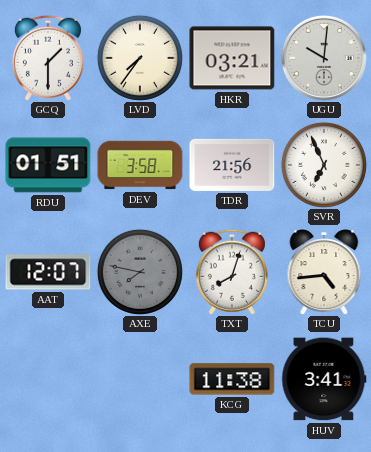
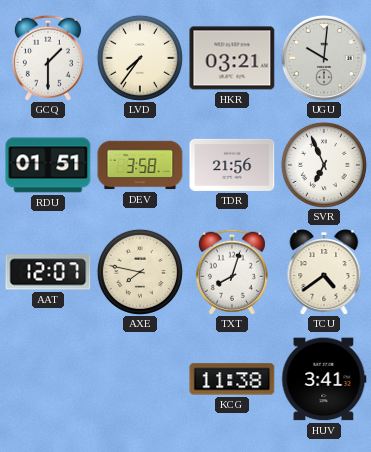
AXE dial: grey -> cream (140, 272)
TCU: 4:44 -> 4:39 (324, 273)
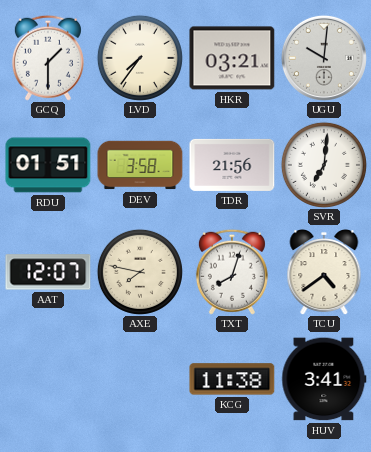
SVR: 6:56 -> 7:01 (324, 165)
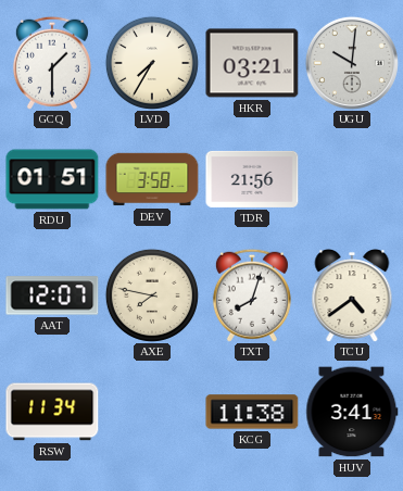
LVD: 7:36 -> 7:35 (152, 63)
SVR: 7:01 -> none (324, 165)
RSW: none -> 11:34 (52, 412)
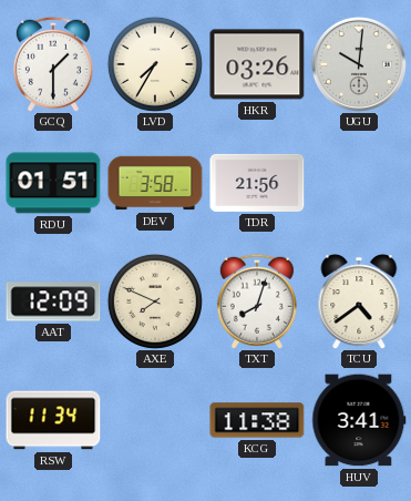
HKR: 03:21 -> 03:26 (257, 64)
AAT: 12:07 -> 12:09 (53, 301)
AXE: 7:47 -> 7:49 (155, 301)
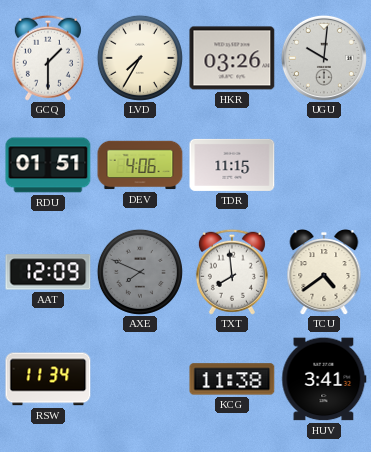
DEV: 3:58 -> 4:06 (140, 165)
TDR: 21:56 -> 11:15 (232, 165)
AXE dial: cream -> grey (140, 272)
TXT: 8:03 -> 7:59 (232, 272)
